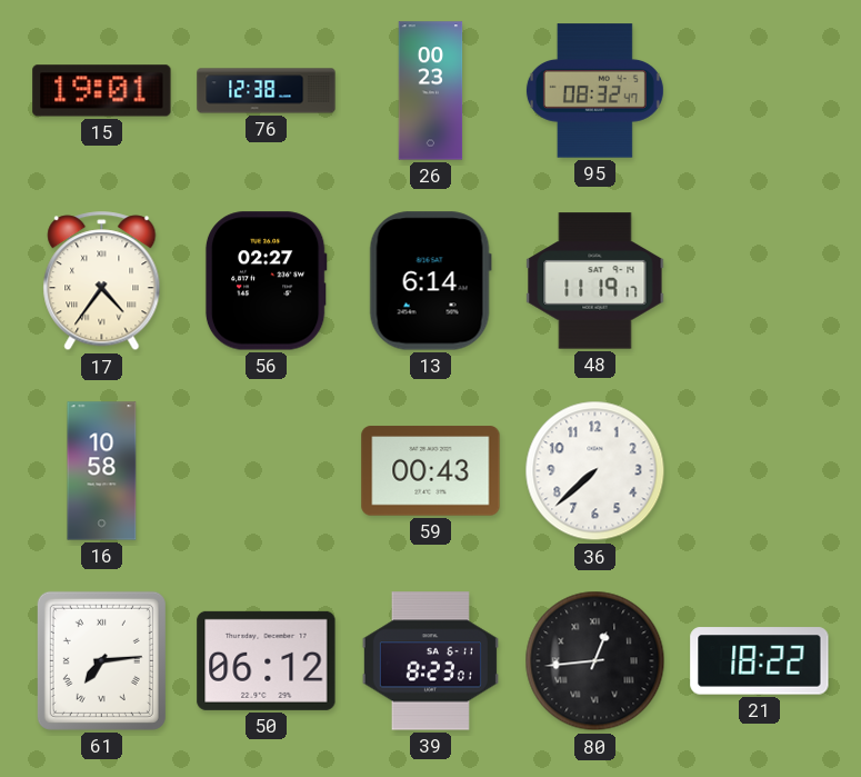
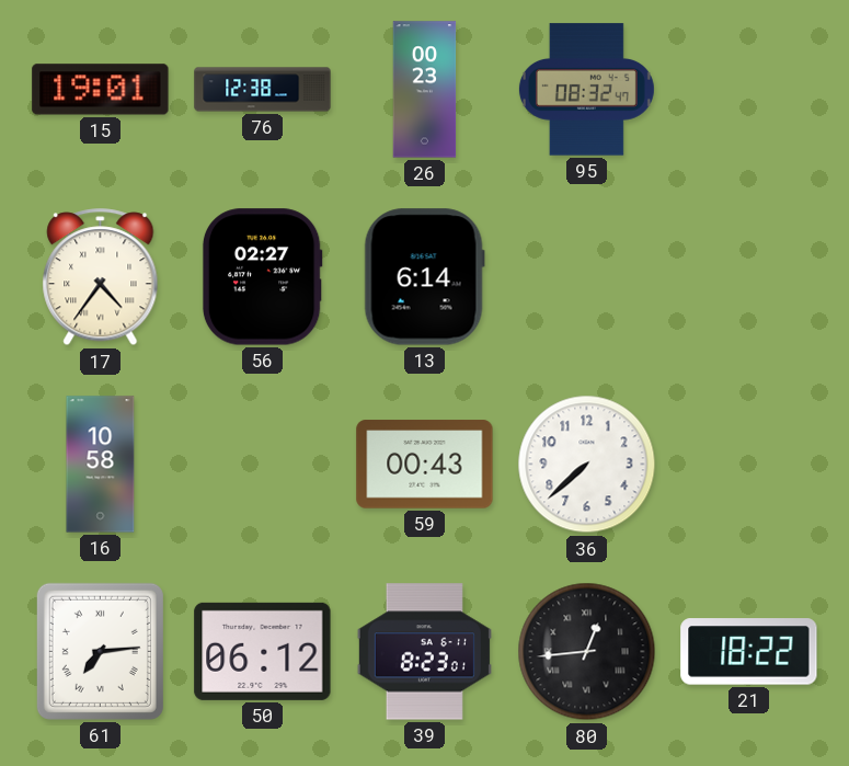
48: 11:19 -> none (595, 281)
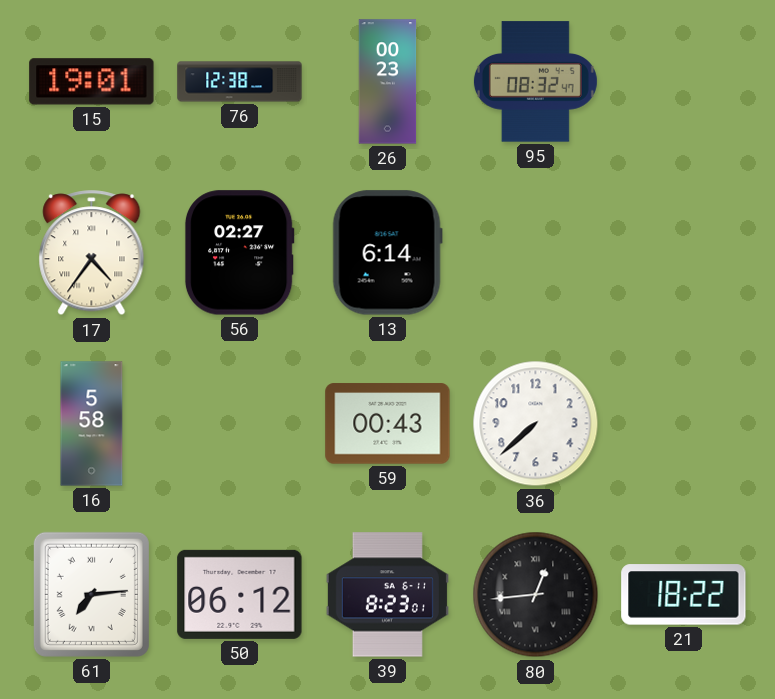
16: 10:58 -> 5:58 (92, 424)
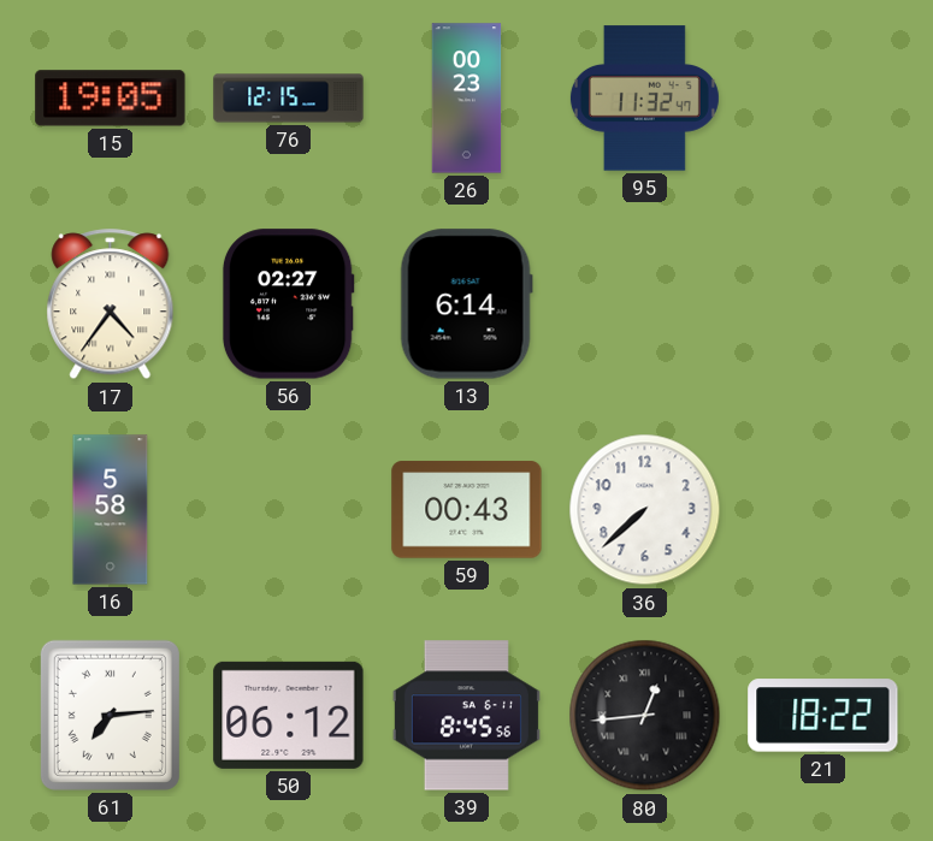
15: 19:01 -> 19:05 (111, 99)
76: 12:38 -> 12:15 (289, 99)
95: 08:32 -> 11:32 (644, 99)
39: 8:23 -> 8:45 (466, 716)
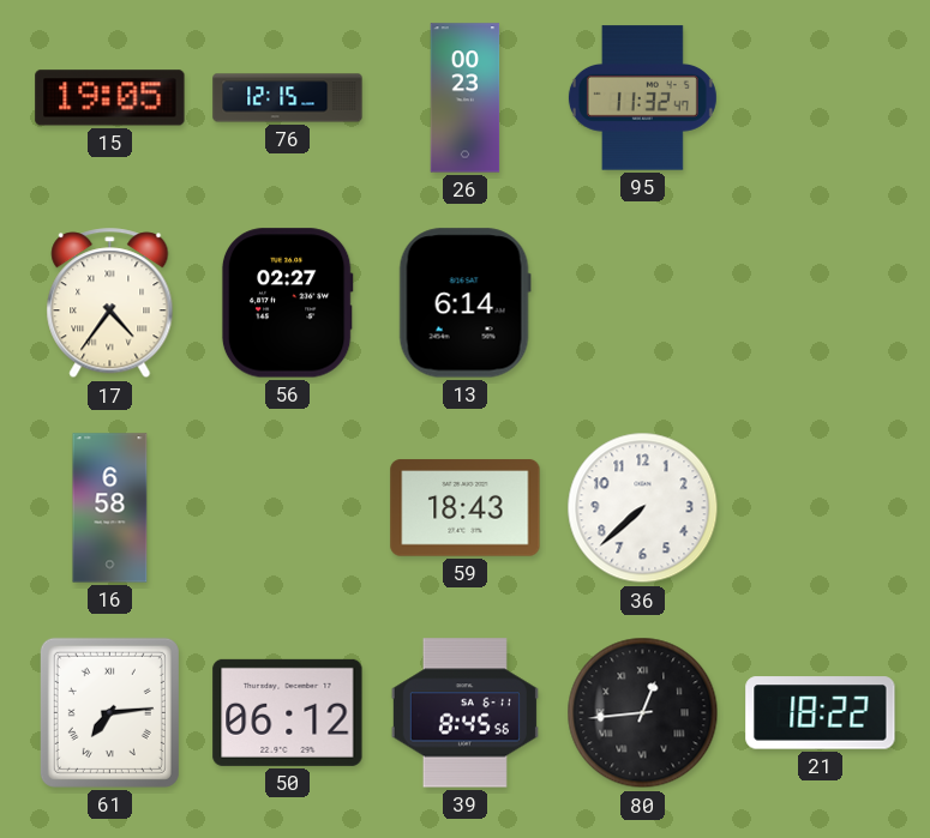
16: 5:58 -> 6:58 (110, 508)
59: 00:43 -> 18:43 (466, 508)
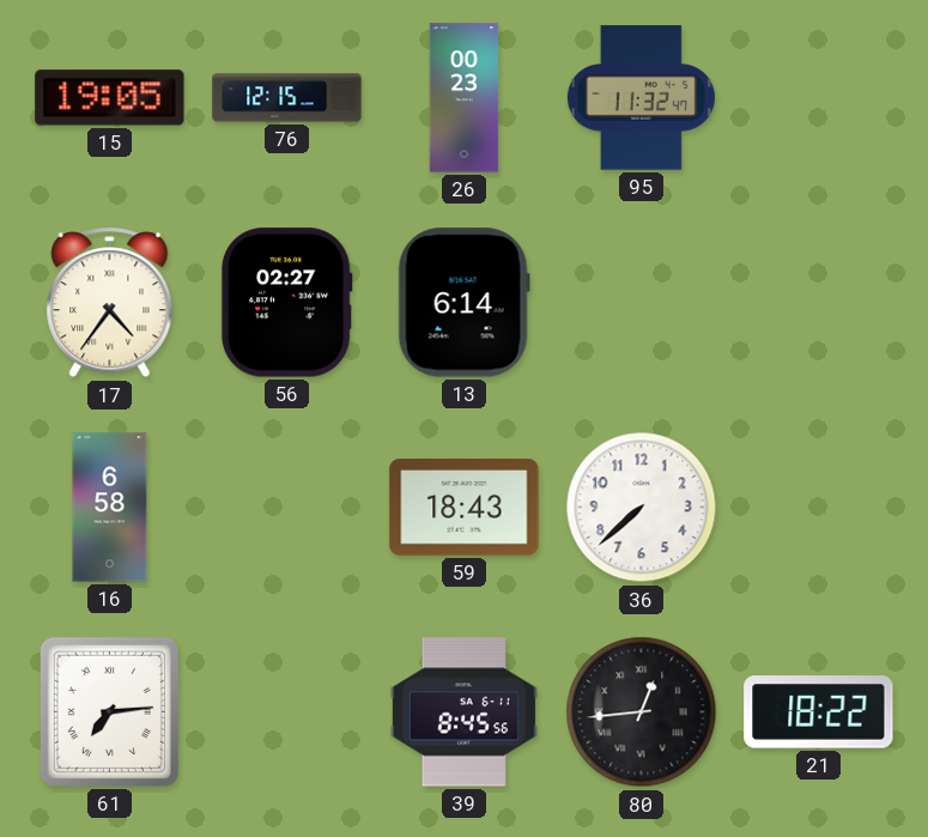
50: 06:12 -> none (288, 712)
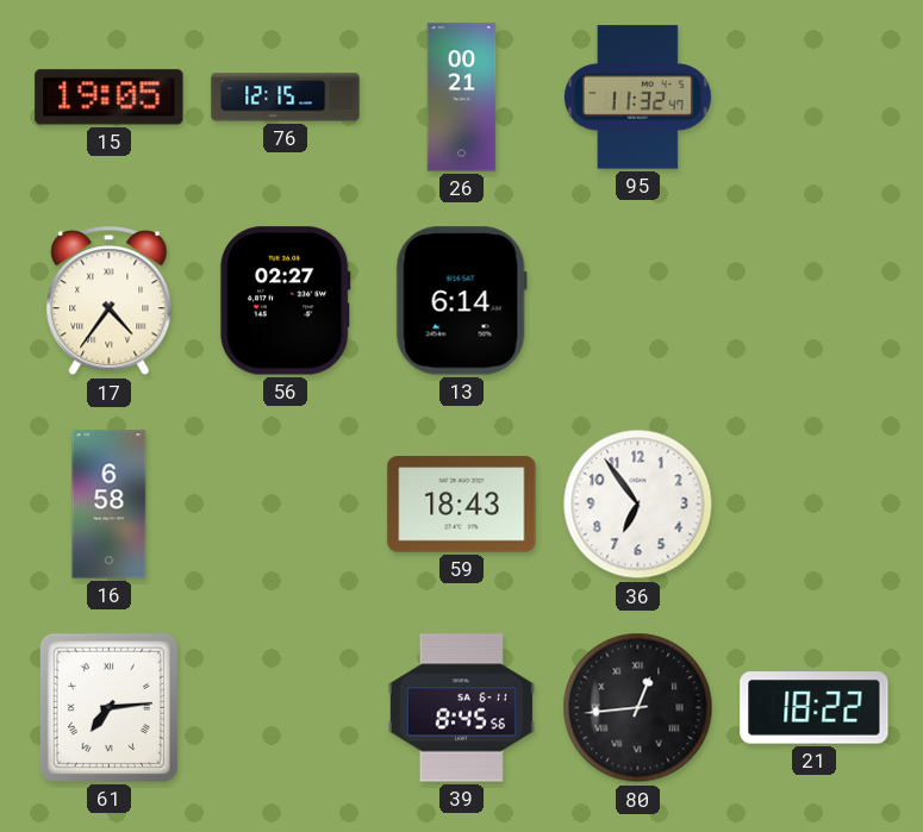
26: 00:23 -> 00:21 (462, 98)
36: 7:38 -> 6:54 (638, 505)
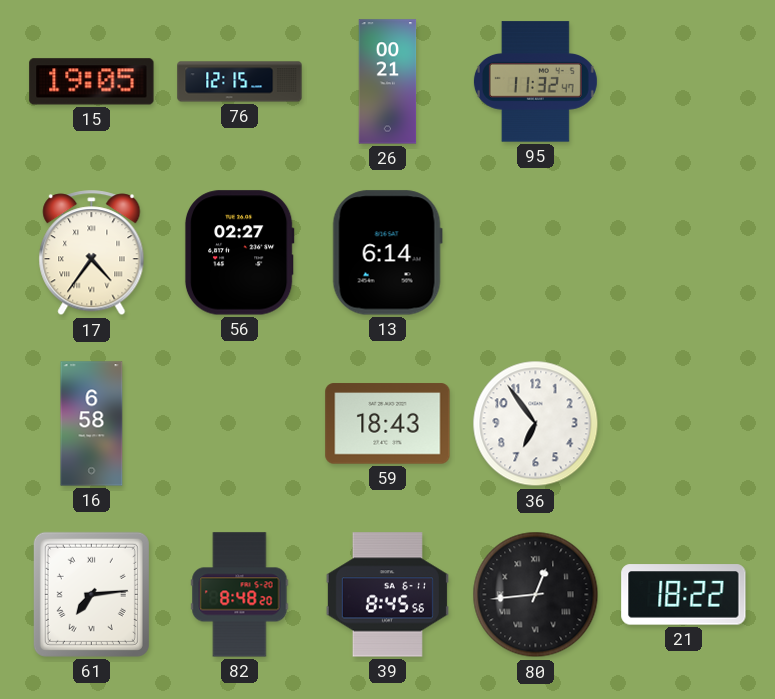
82: none -> 8:48 (240, 595)
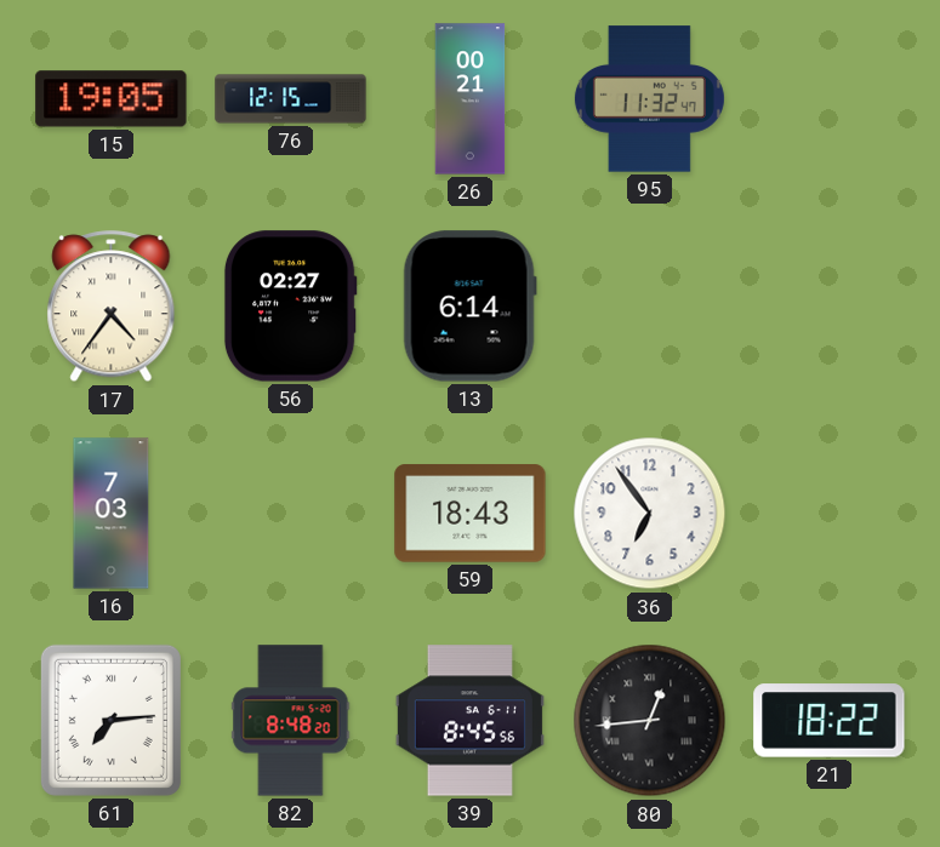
16: 6:58 -> 7:03 (112, 514)
